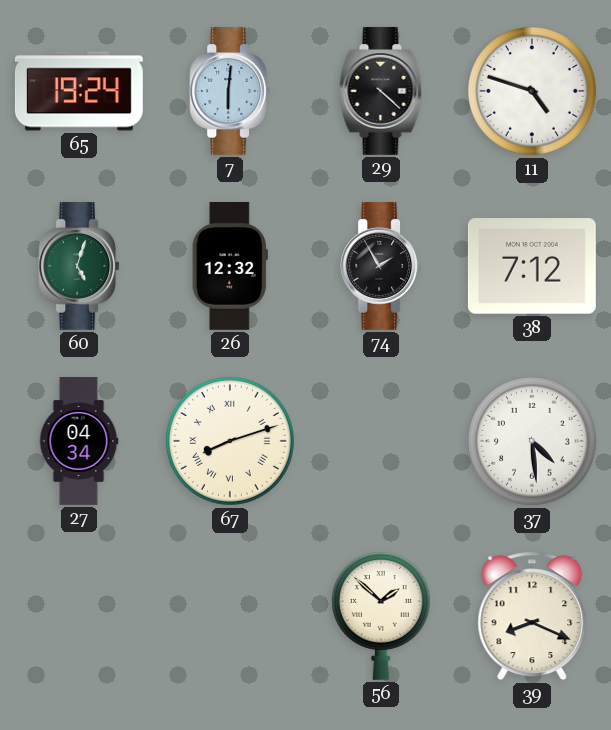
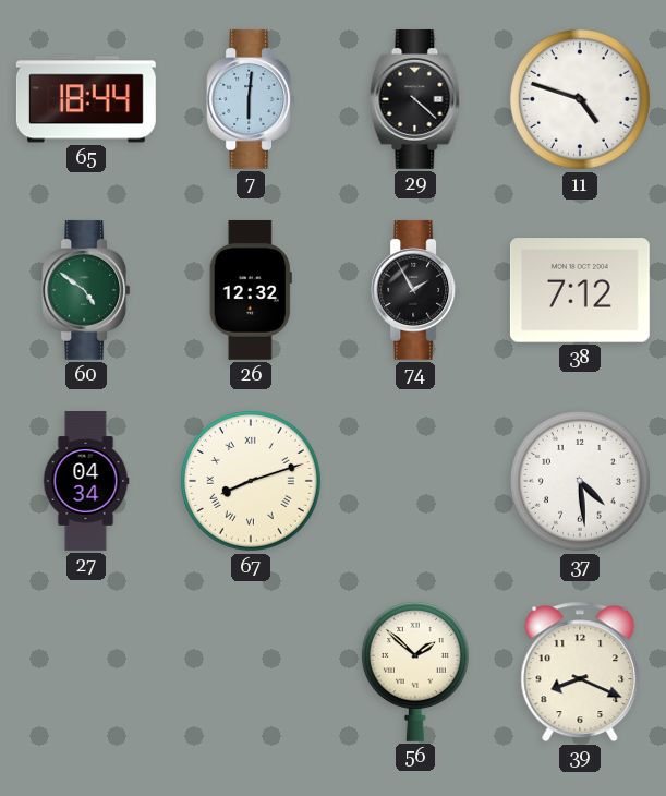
65: 19:24 -> 18:44 (86, 99)
60: 5:03 -> 4:51 (86, 290)
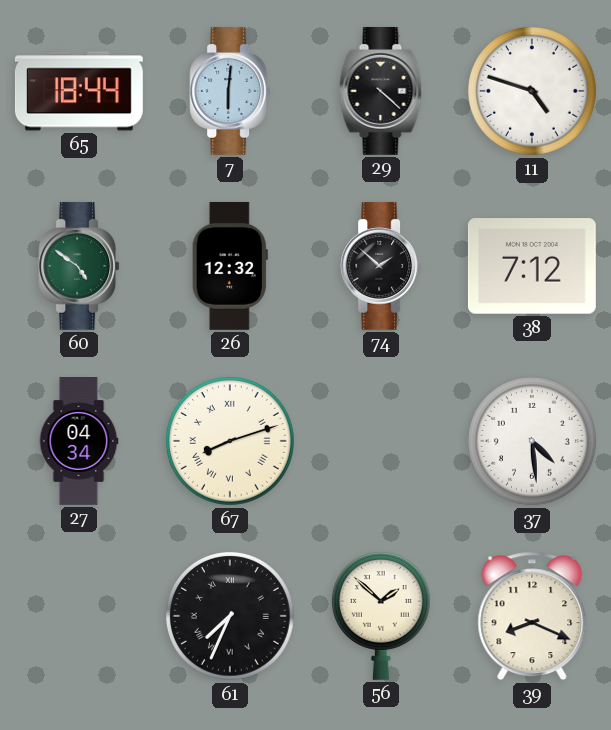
74: 1:55 -> 1:52 (381, 266)
61: none -> 7:34 (230, 616)
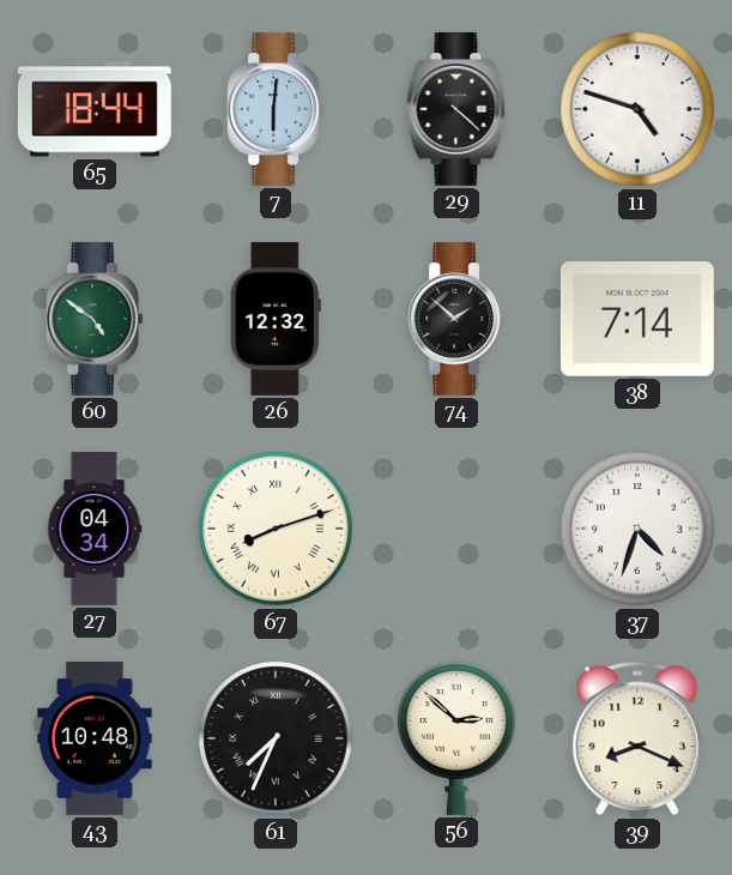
38: 7:12 -> 7:14 (637, 319)
37: 4:29 -> 4:33 (637, 529)
43: none -> 10:48 (95, 738)
56: 1:52 -> 2:52 (456, 737)
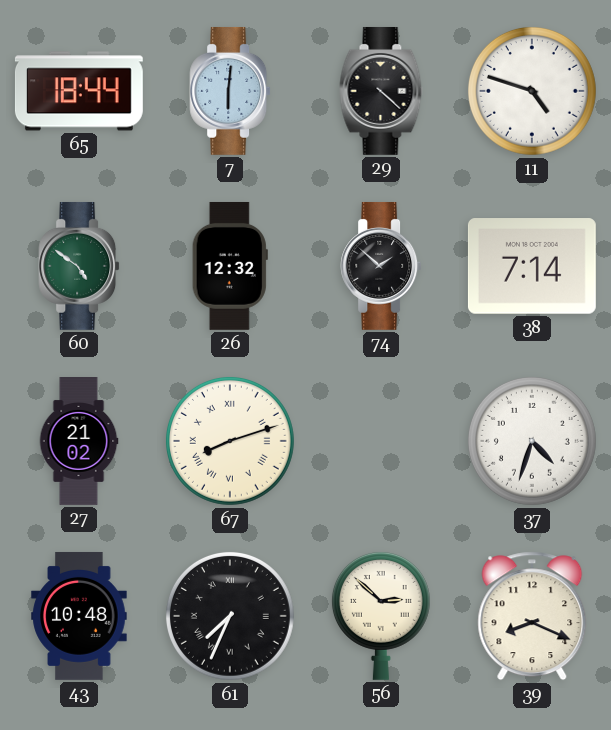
27: 04:34 -> 21:02 (79, 442)
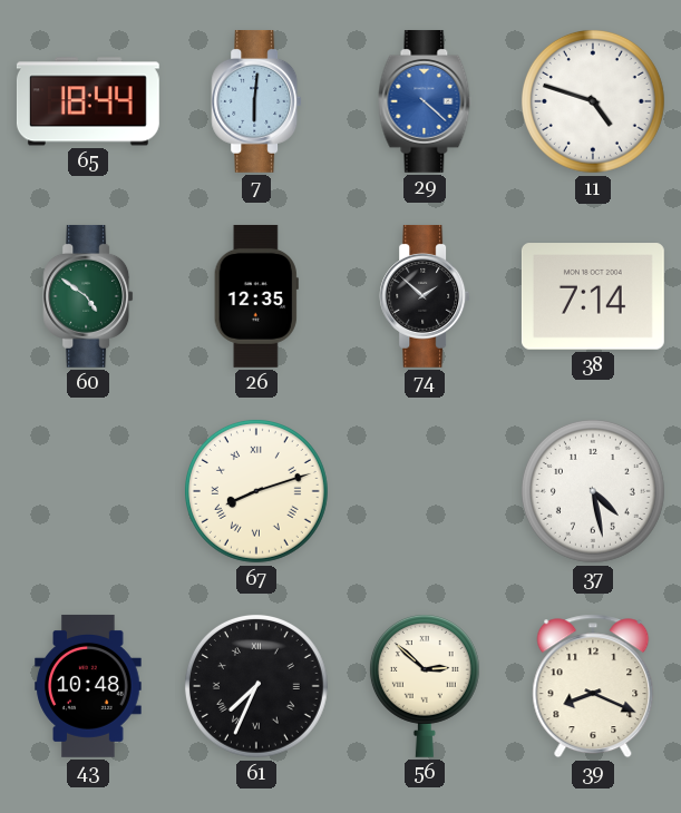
29 dial: black -> blue (425, 101)
26: 12:32 -> 12:35 (256, 296)
27: 21:02 -> none (79, 442)
37: 4:33 -> 4:28 (593, 491)
